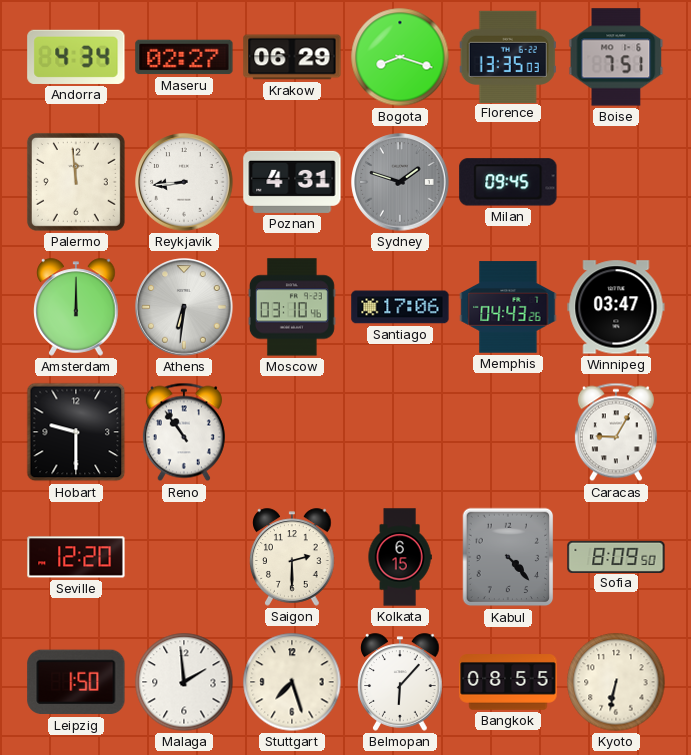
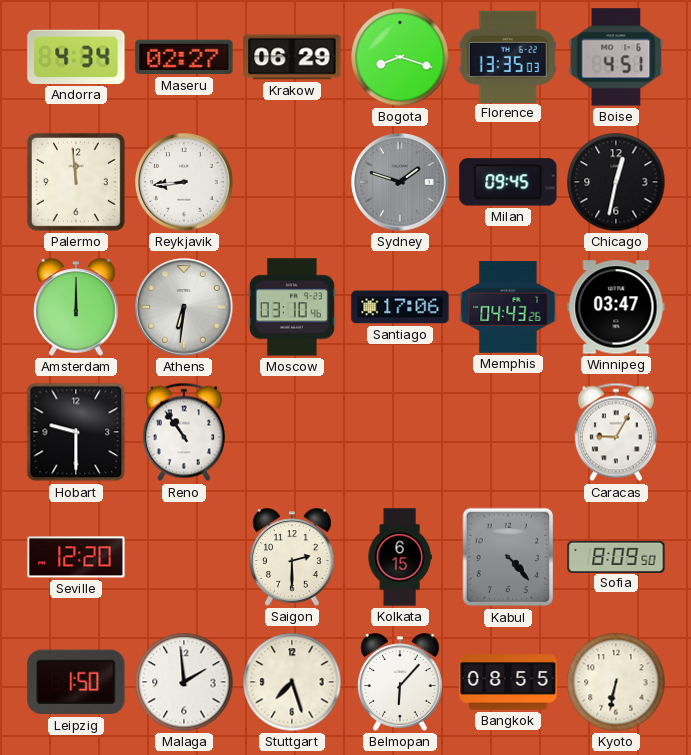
Boise: 7:51 -> 4:51 (616, 57)
Poznan: 4:31 -> none (292, 182)
Chicago: none -> 12:32 (616, 182)
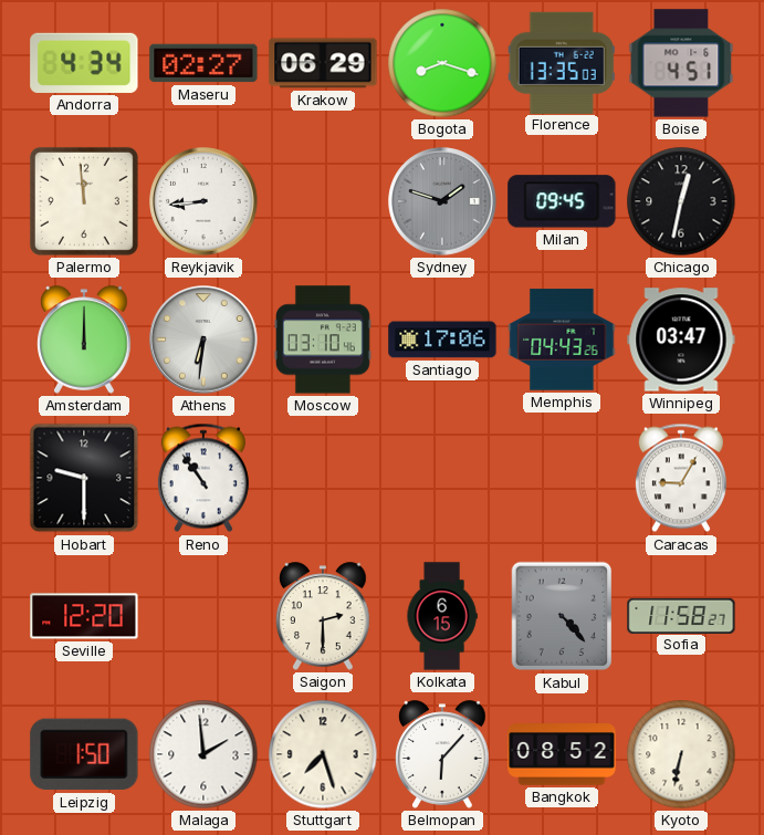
Sofia: 8:09 -> 11:58 (681, 615)
Bangkok: 08:55 -> 08:52 (562, 754)
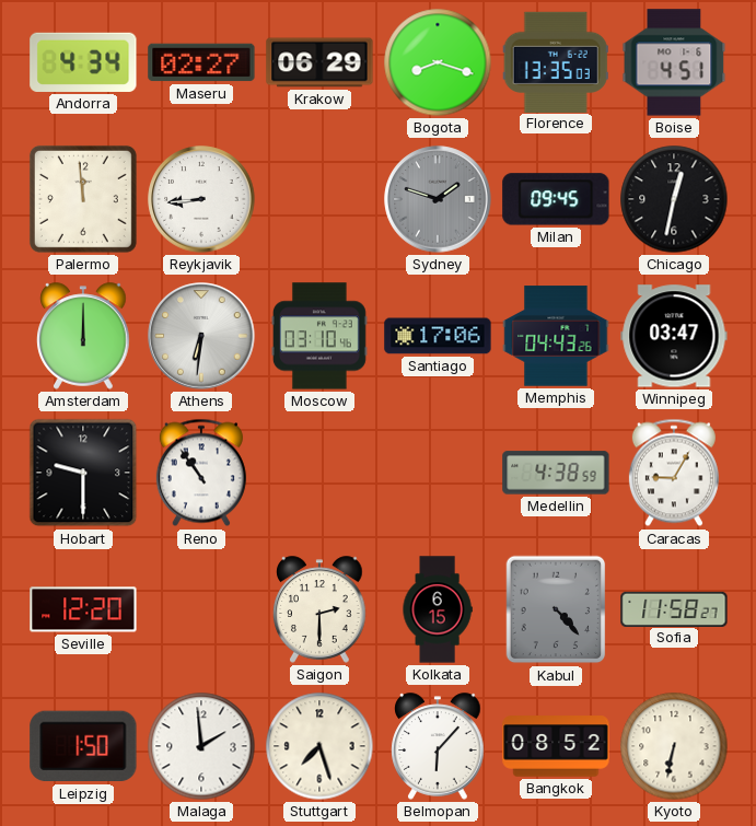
Medellin: none -> 4:38 (556, 473)
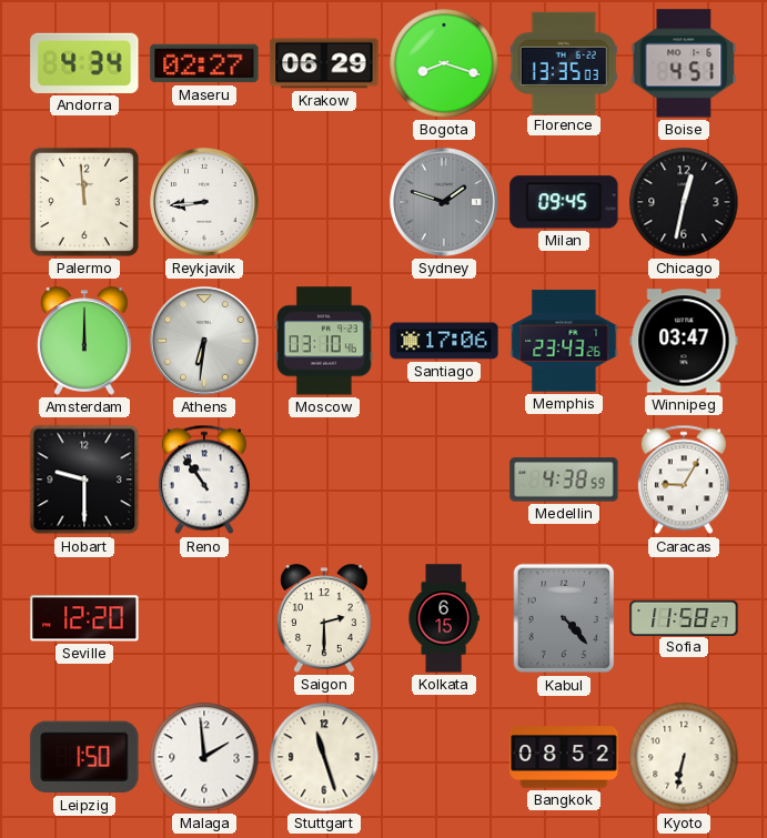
Memphis: 04:43 -> 23:43 (564, 341)
Stuttgart: 7:27 -> 11:27 (324, 757)
Belmopan: 6:07 -> none (438, 746)
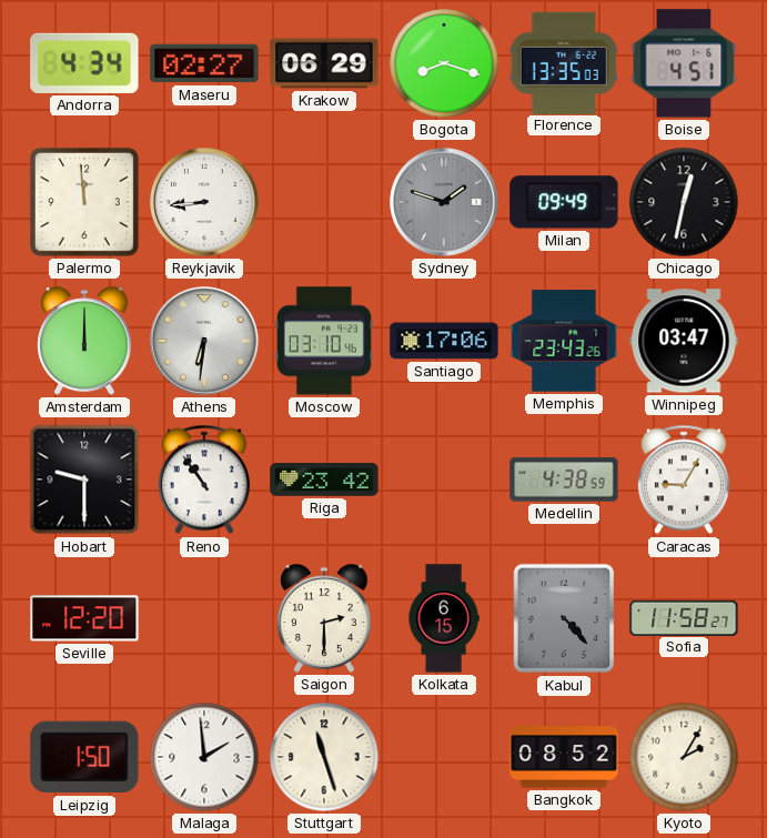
Milan: 09:45 -> 09:49 (564, 202)
Riga: none -> 23:42 (324, 479)
Kyoto: 6:32 -> 2:05 (684, 757)
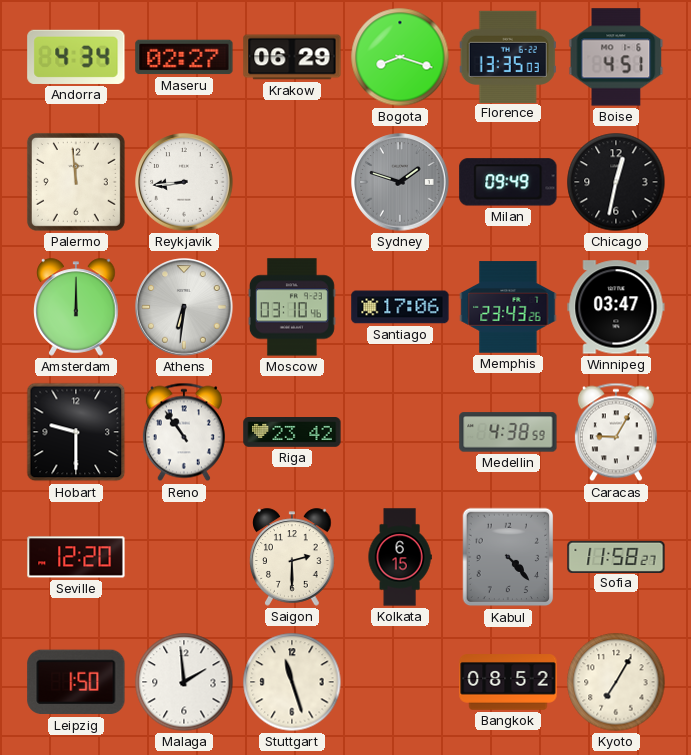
Kyoto: 2:05 -> 7:05 (616, 682)
